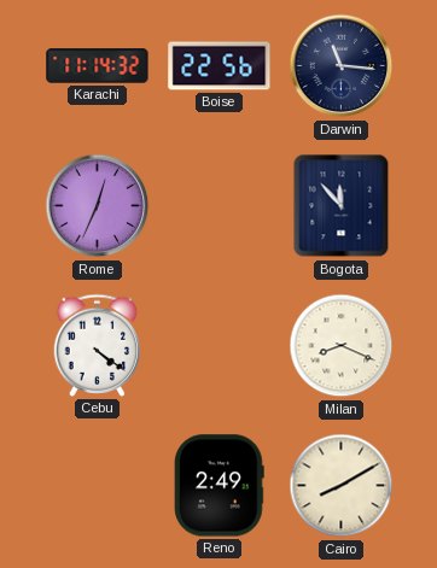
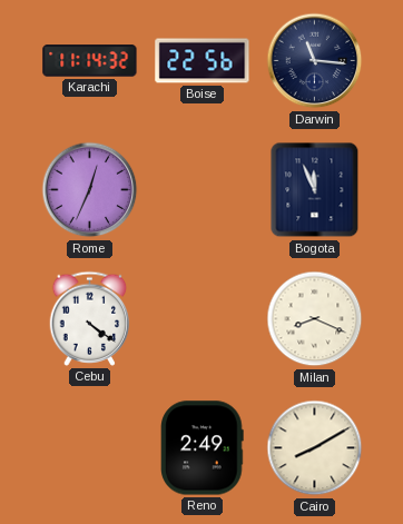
Bogota: 11:53 -> 11:56 (315, 190)
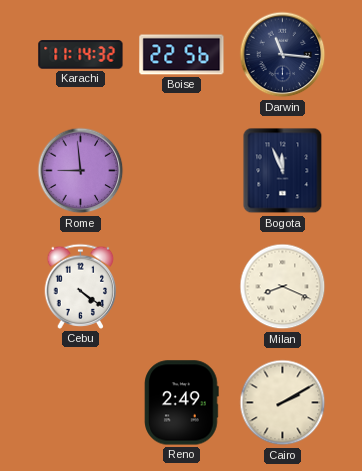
Rome: 12:34 -> 8:59 (81, 171)
Cairo: 8:10 -> 2:10 (283, 403)
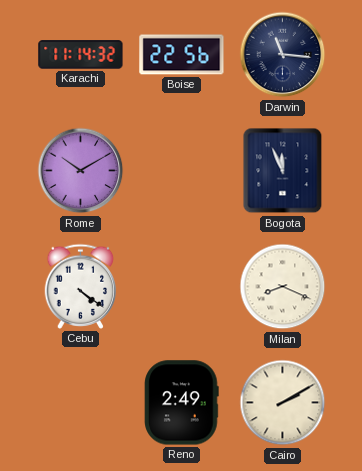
Rome: 8:59 -> 10:10 (81, 171)
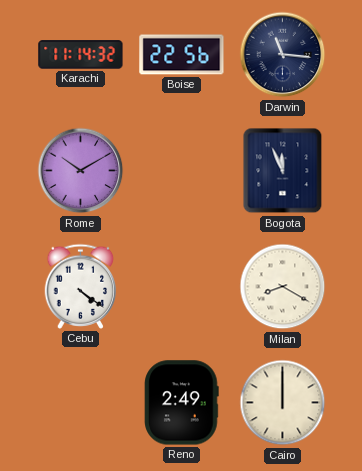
Milan: 8:19 -> 8:20 (283, 287)
Cairo: 2:10 -> 12:00 (283, 403)
